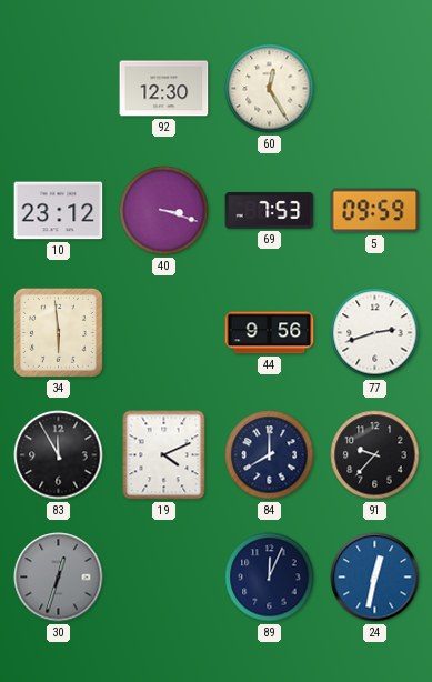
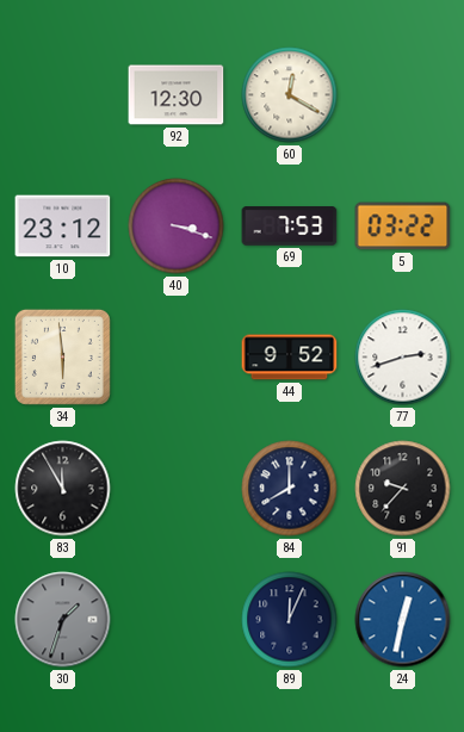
60: 12:25 -> 12:20 (290, 95)
5: 09:59 -> 03:22 (403, 227)
44: 9:56 -> 9:52 (290, 358)
19: 4:11 -> none (164, 455)
30: 12:33 -> 1:33 (63, 620)
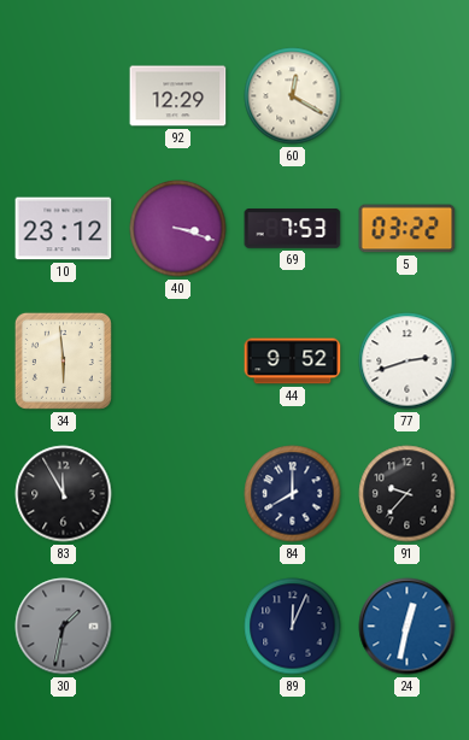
92: 12:30 -> 12:29 (178, 96)
30: 1:33 -> 1:32 (64, 627)
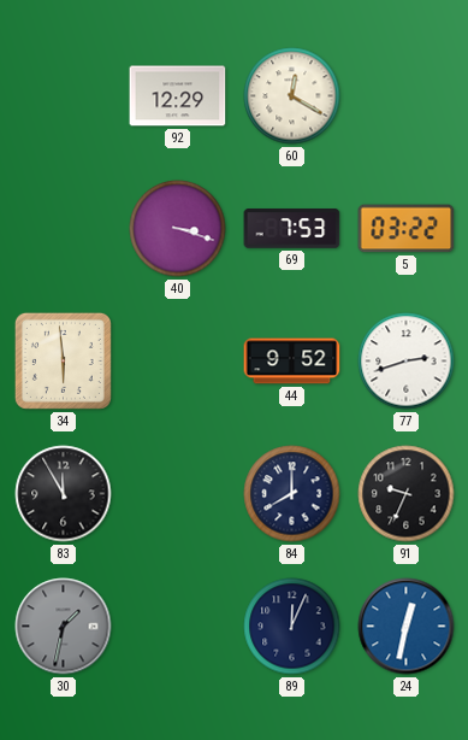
10: 23:12 -> none (64, 229)
91: 9:37 -> 9:34 (407, 494)
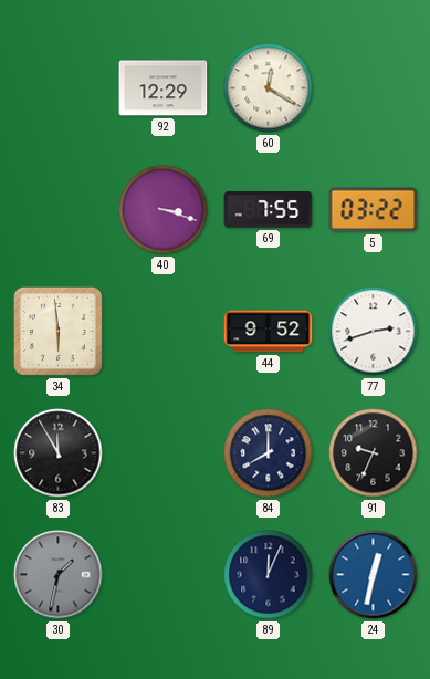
69: 7:53 -> 7:55 (269, 210)
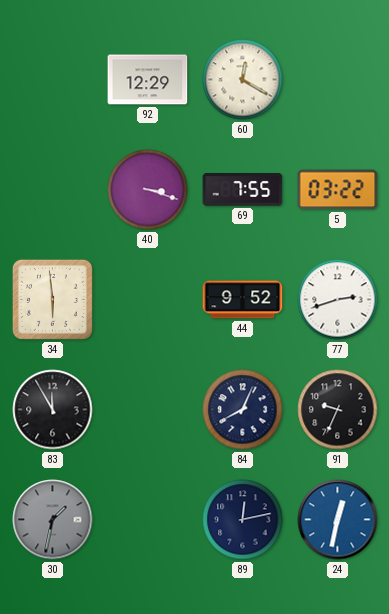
84: 8:00 -> 8:04 (243, 410)
89: 12:04 -> 12:13 (243, 520)
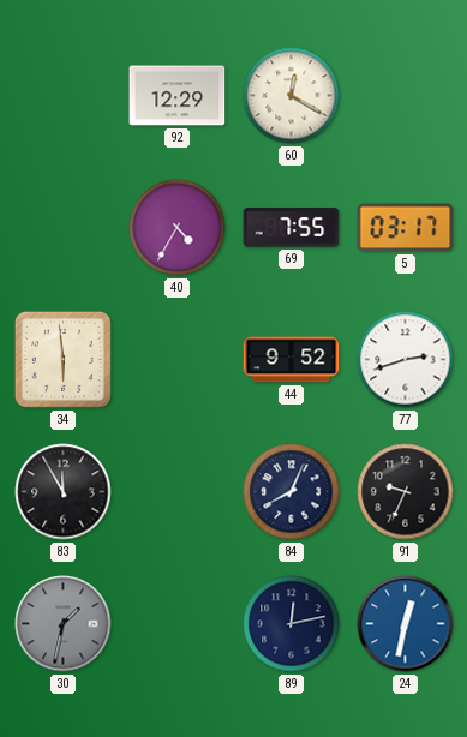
40: 3:18 -> 4:35 (178, 228)
5: 03:22 -> 03:17 (406, 228)
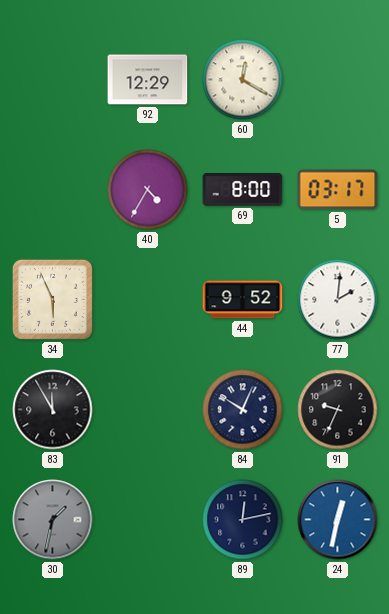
69: 7:55 -> 8:00 (243, 190)
34: 5:59 -> 5:56 (52, 299)
77: 2:42 -> 2:01 (338, 300)
84: 8:04 -> 10:04 (243, 410)
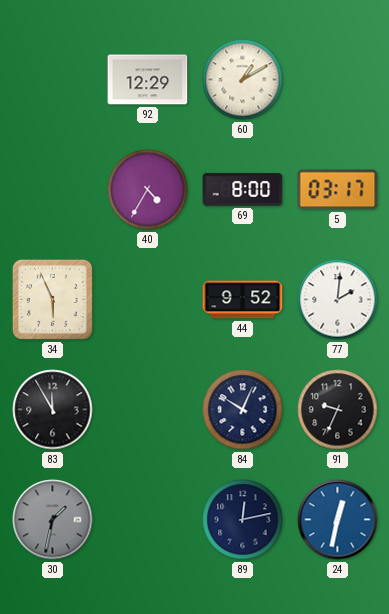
60: 12:20 -> 1:10 (243, 80)
